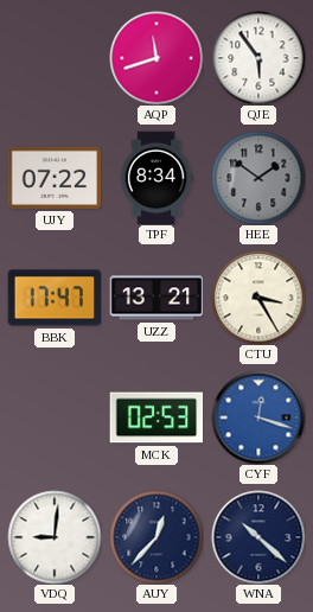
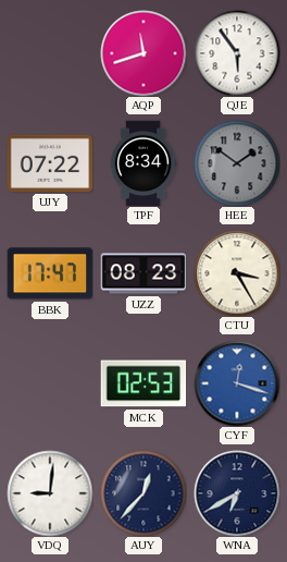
UZZ: 13:21 -> 08:23 (143, 273)
WNA: 10:22 -> 6:40 (237, 493)
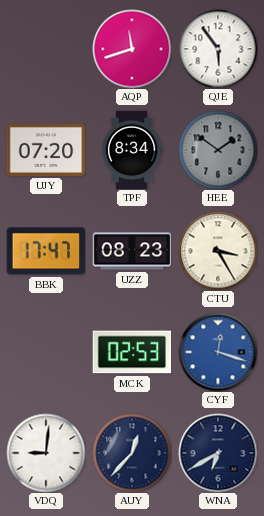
UJY: 07:22 -> 07:20 (46, 150)
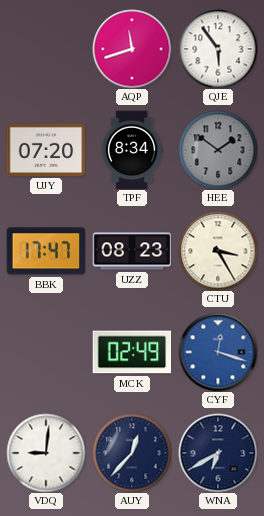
MCK: 02:53 -> 02:49 (132, 352)
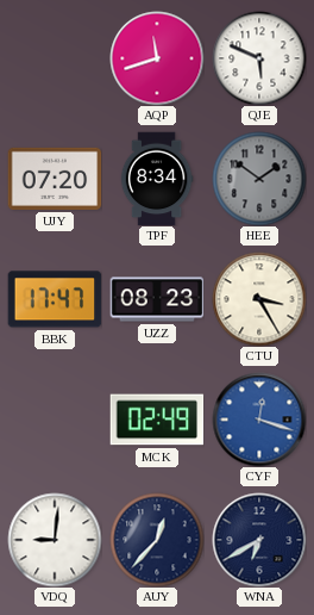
QJE: 5:54 -> 5:49 (259, 58)
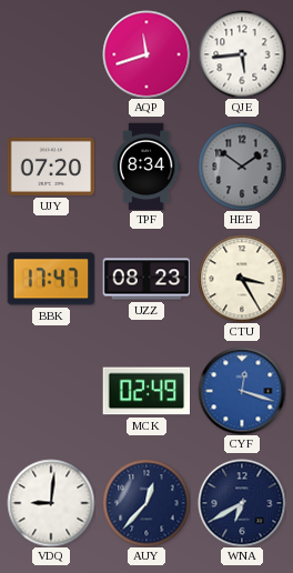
QJE: 5:49 -> 5:44 (242, 54)
